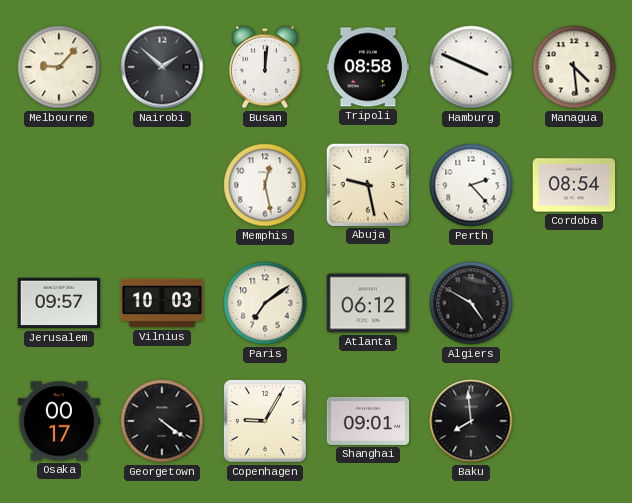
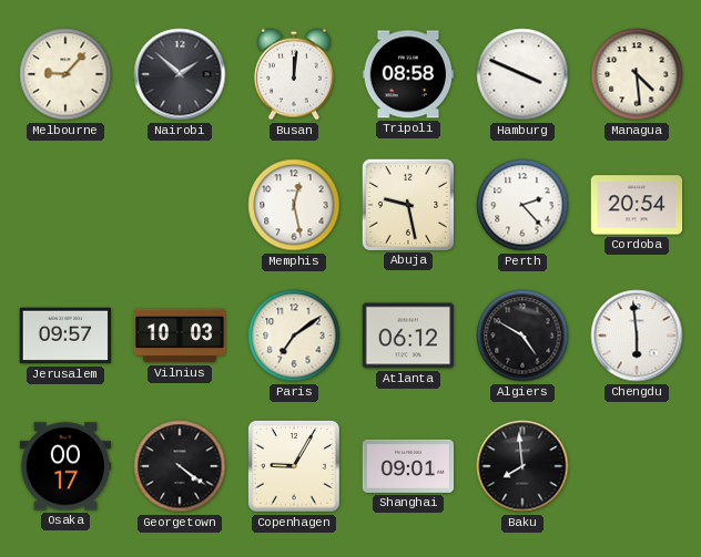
Cordoba: 08:54 -> 20:54 (637, 205)
Chengdu: none -> 5:59 (637, 336)
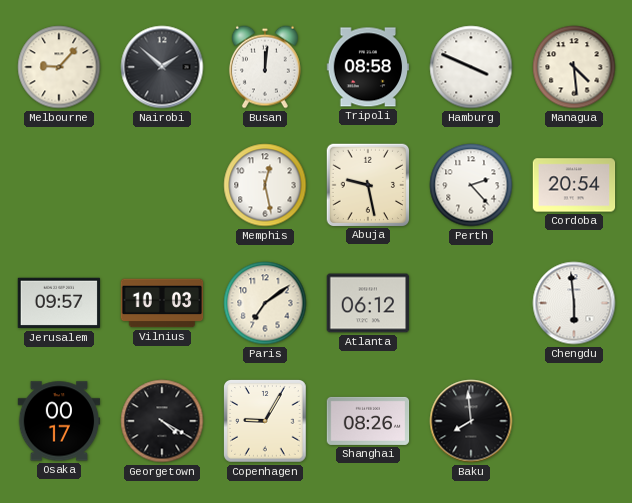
Algiers: 4:50 -> none (522, 336)
Georgetown: 4:21 -> 4:20 (162, 421)
Shanghai: 09:01 -> 08:26 (368, 421)
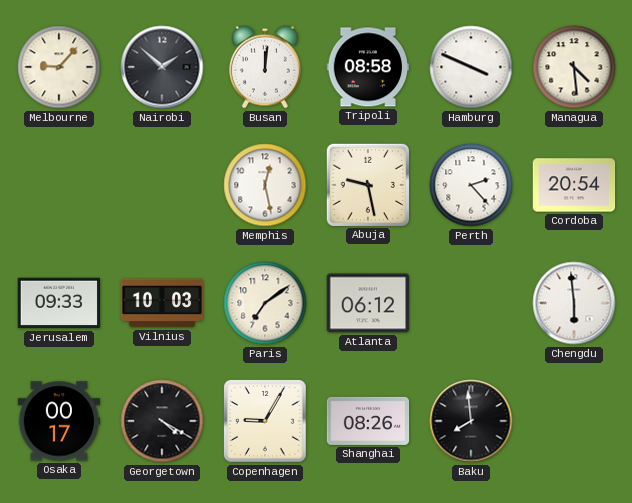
Jerusalem: 09:57 -> 09:33 (59, 303)
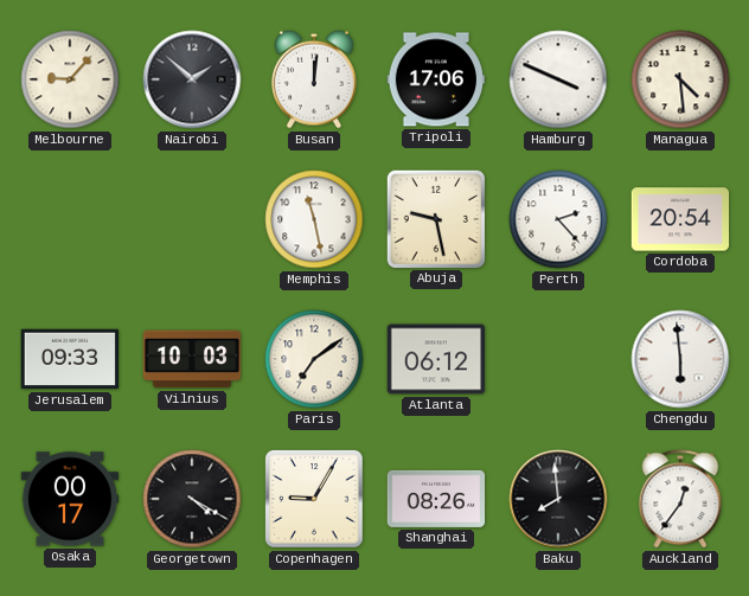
Tripoli: 08:58 -> 17:06 (436, 79)
Memphis: 12:28 -> 11:28 (314, 219)
Auckland: none -> 12:36 (680, 499)
